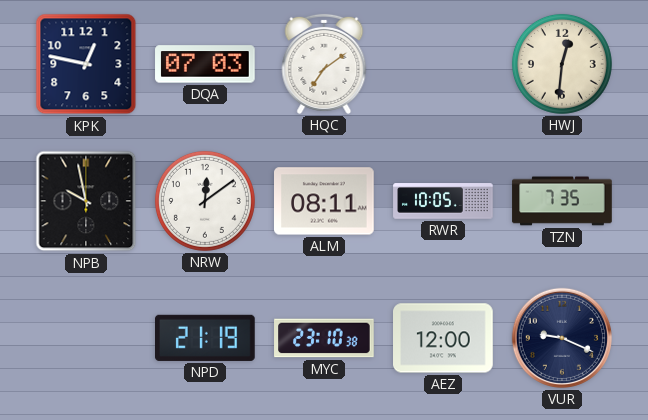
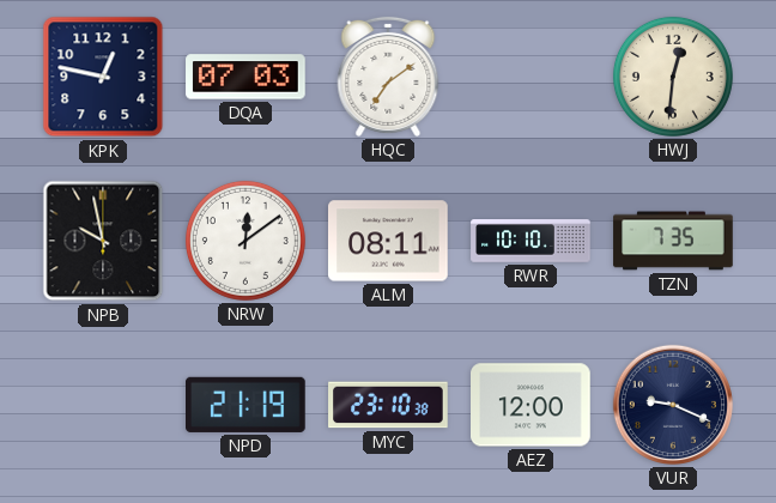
RWR: 10:05 -> 10:10 (531, 241)
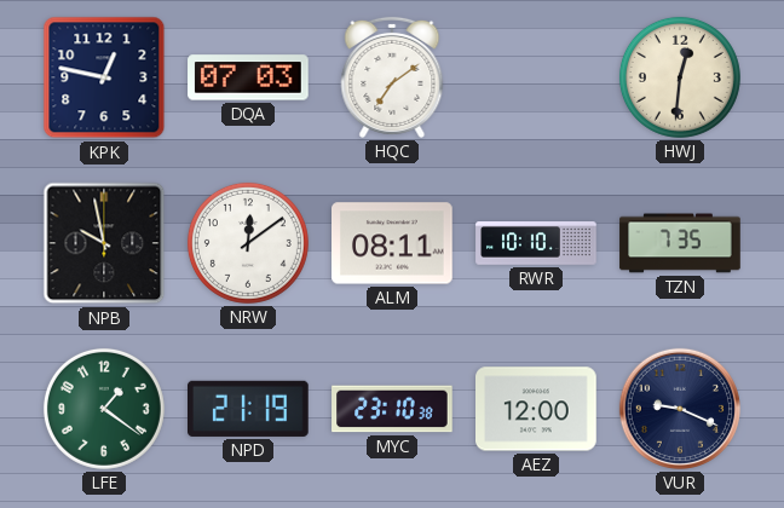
LFE: none -> 1:21 (104, 409)
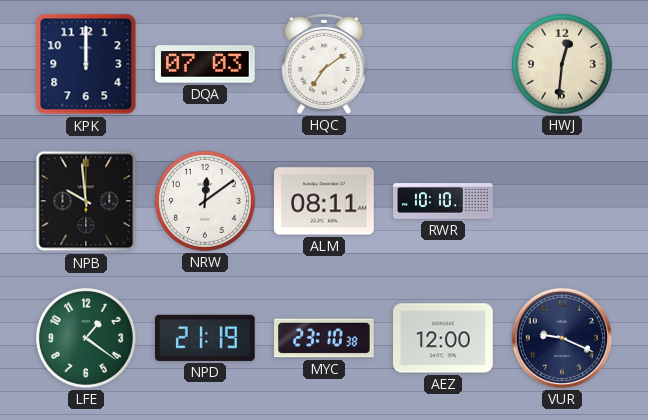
KPK: 12:47 -> 12:00 (86, 64)
NPB: 9:58 -> 9:59 (86, 201)
TZN: 7:35 -> none (680, 243)
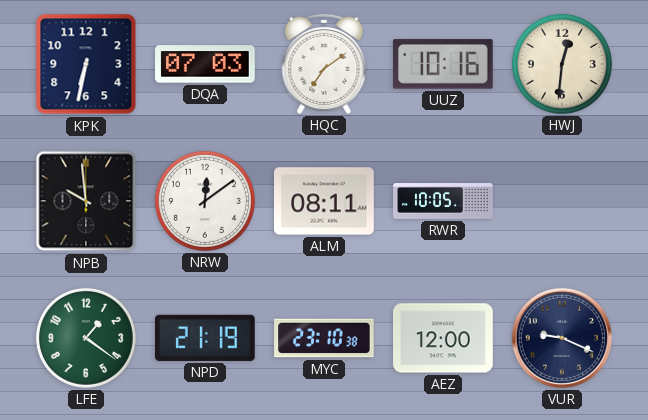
KPK: 12:00 -> 6:32 (86, 64)
UUZ: none -> 10:16 (443, 64)
RWR: 10:10 -> 10:05 (443, 201)
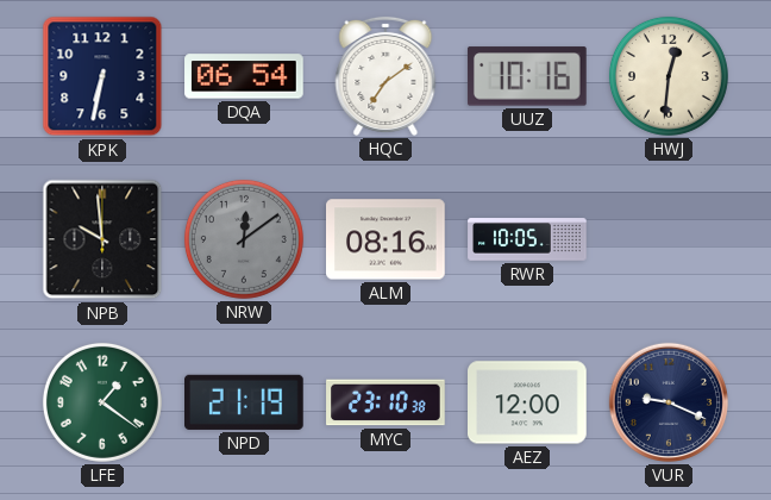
DQA: 07:03 -> 06:54 (244, 76)
NRW dial: white -> grey (244, 239)
ALM: 08:11 -> 08:16 (385, 239)
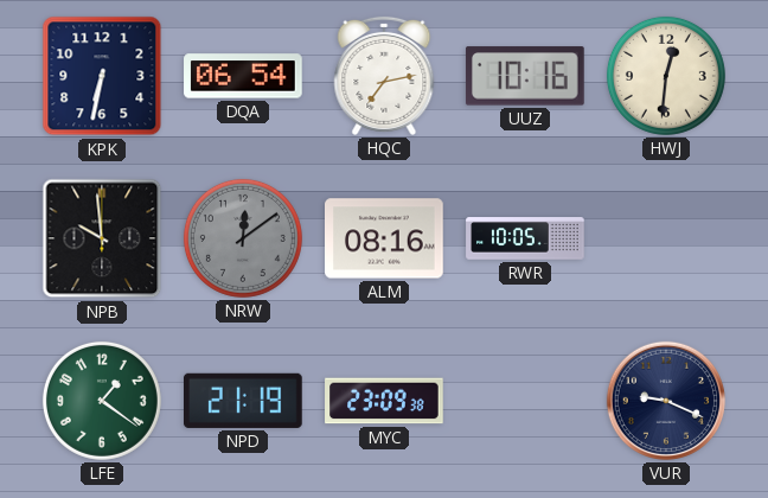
HQC: 7:09 -> 7:13 (384, 76)
MYC: 23:10 -> 23:09 (384, 401)
AEZ: 12:00 -> none (527, 402)
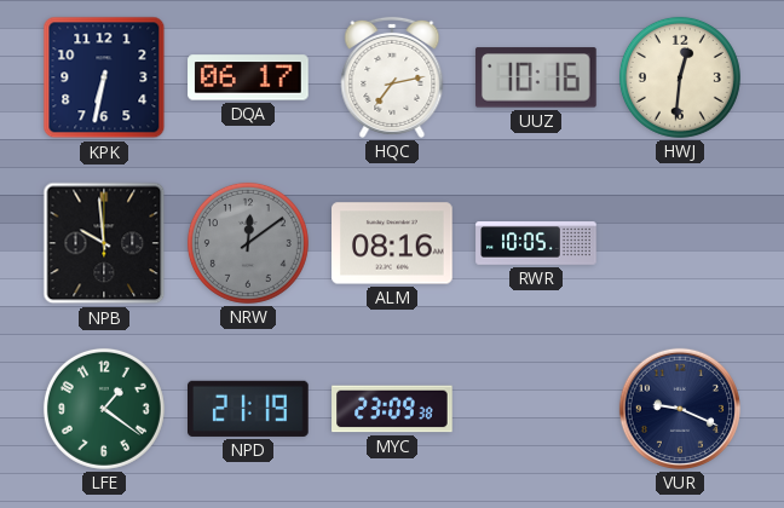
DQA: 06:54 -> 06:17 (248, 77)
